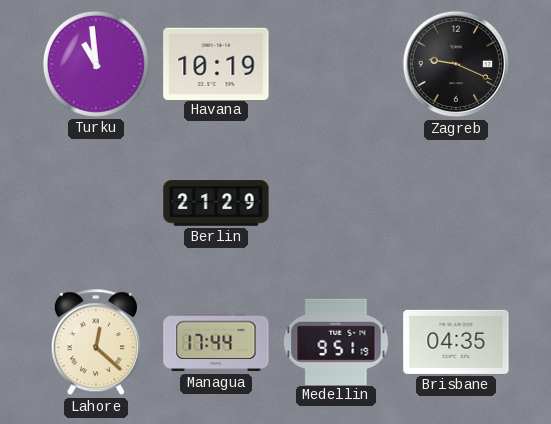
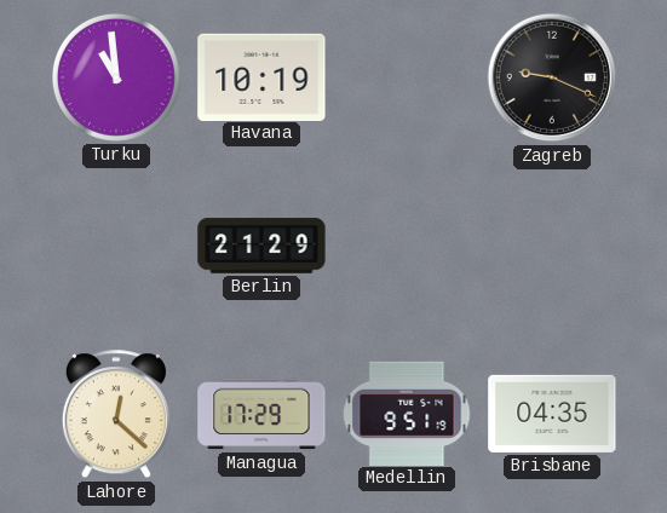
Managua: 17:44 -> 17:29 (261, 414)
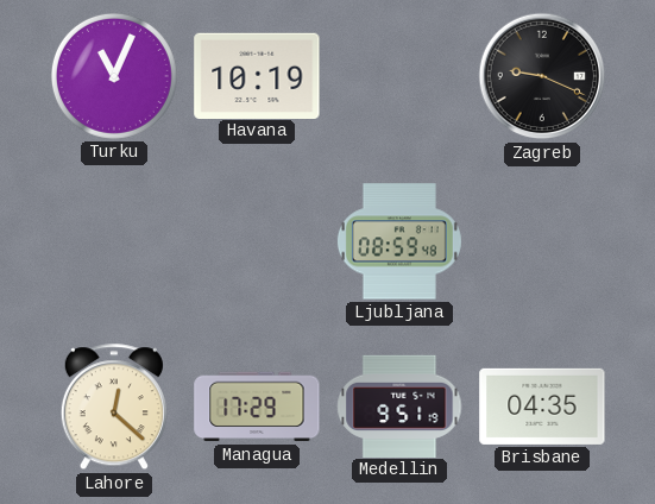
Turku: 10:59 -> 11:04 (114, 76)
Berlin: 21:29 -> none (261, 246)
Ljubljana: none -> 08:59 (399, 241)
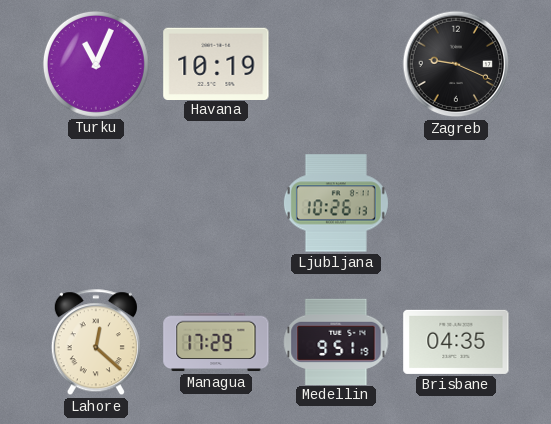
Ljubljana: 08:59 -> 10:26 (336, 203)
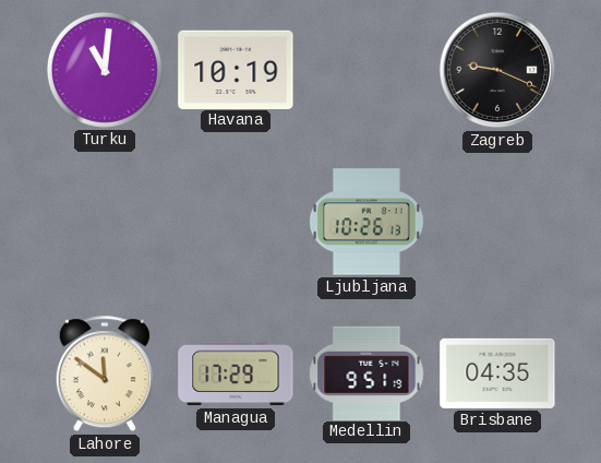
Turku: 11:04 -> 11:01 (105, 70)
Lahore: 12:22 -> 11:51 (105, 375)
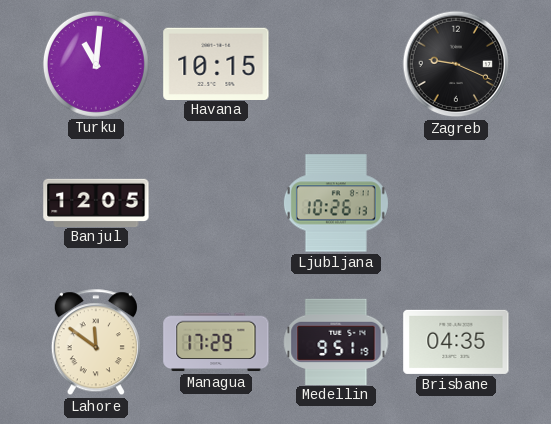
Havana: 10:19 -> 10:15 (216, 63)
Banjul: none -> 12:05 (96, 202)
